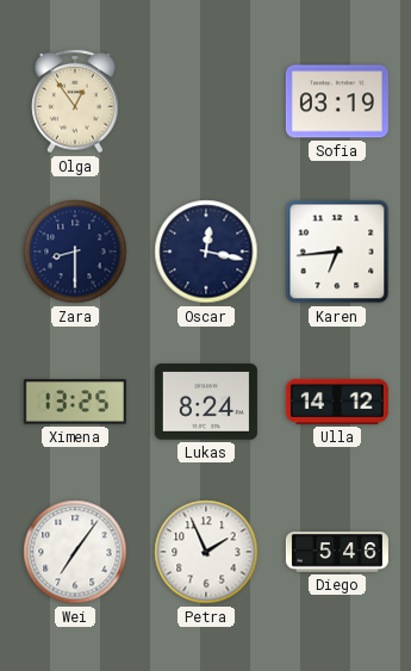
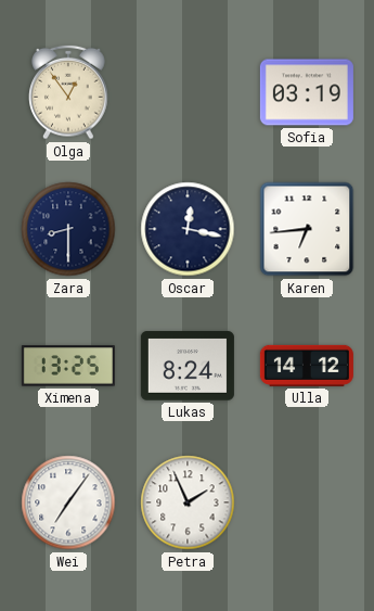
Diego: 5:46 -> none (337, 552)
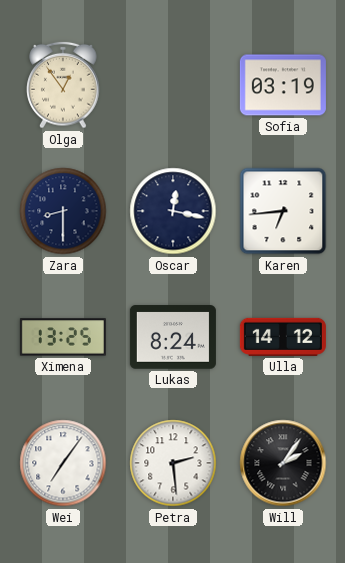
Petra: 1:56 -> 2:29 (173, 463)
Will: none -> 2:06 (283, 463)
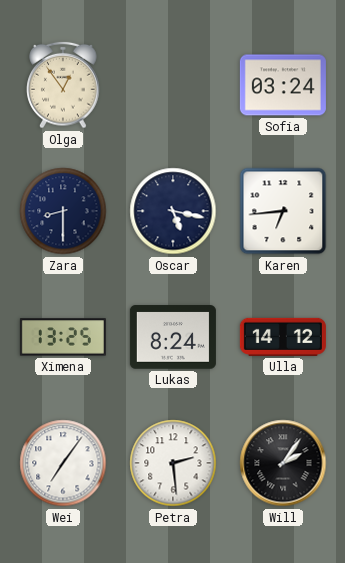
Sofia: 03:19 -> 03:24 (283, 85)
Oscar: 12:17 -> 5:17 (173, 211)
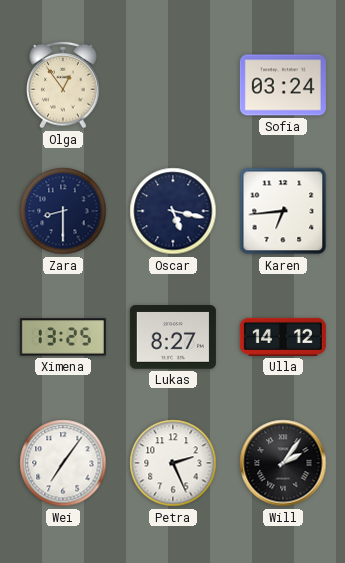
Lukas: 8:24 -> 8:27 (173, 337)
Petra: 2:29 -> 2:26 (173, 463)
